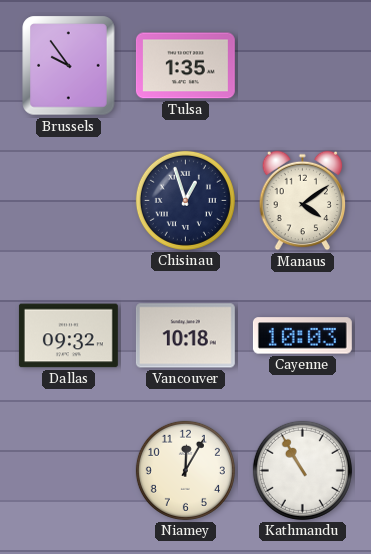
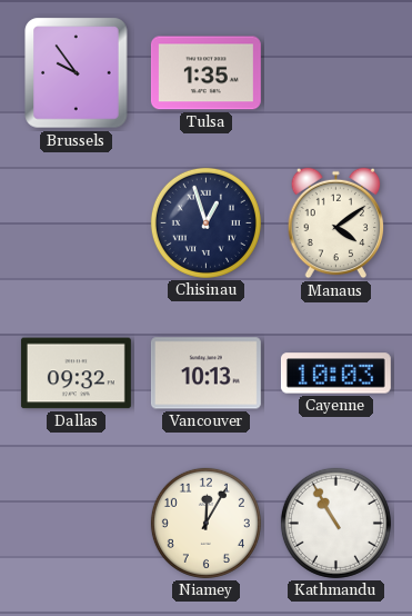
Vancouver: 10:18 -> 10:13 (205, 374)
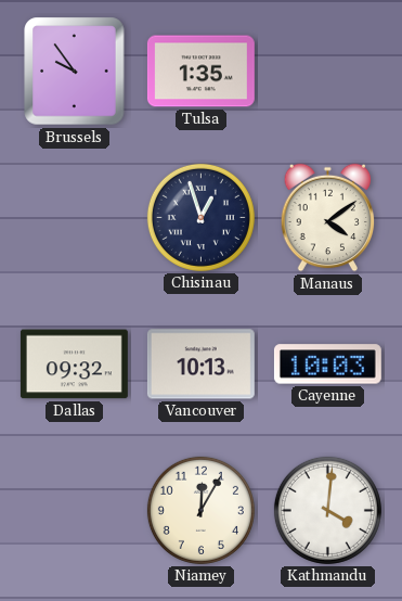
Kathmandu: 10:55 -> 4:01 (327, 510)
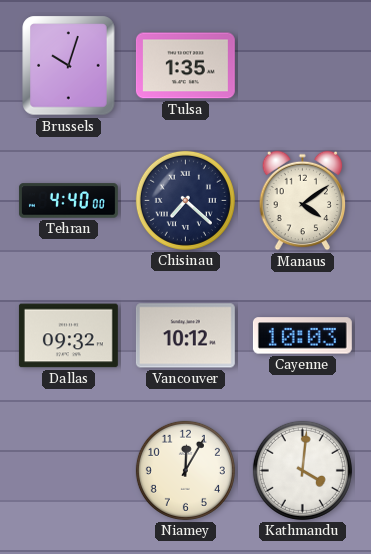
Brussels: 9:54 -> 10:03 (69, 66)
Tehran: none -> 4:40 (68, 201)
Chisinau: 12:57 -> 7:22 (185, 200)
Vancouver: 10:13 -> 10:12 (185, 336)
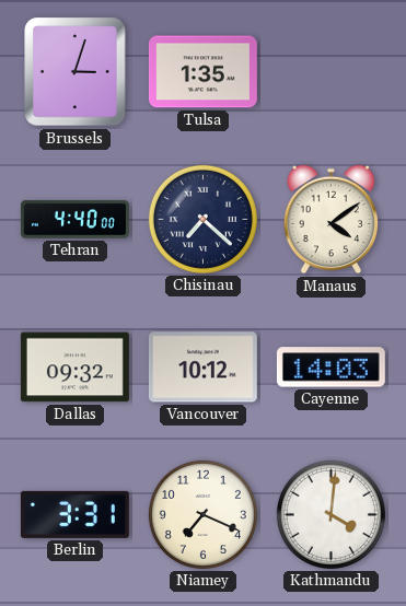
Brussels: 10:03 -> 3:03 (76, 72)
Cayenne: 10:03 -> 14:03 (330, 368)
Berlin: none -> 3:31 (74, 514)
Niamey: 12:05 -> 7:19 (202, 514)
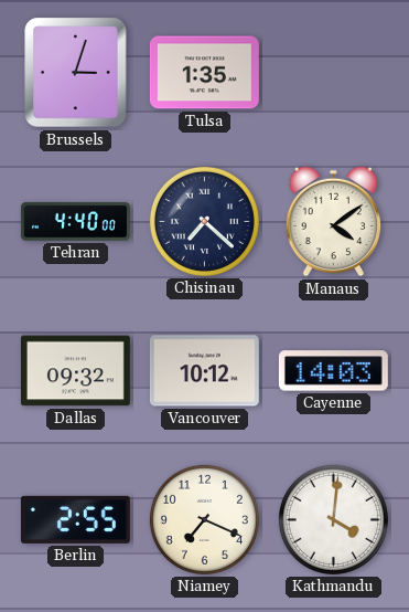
Berlin: 3:31 -> 2:55 (75, 519)
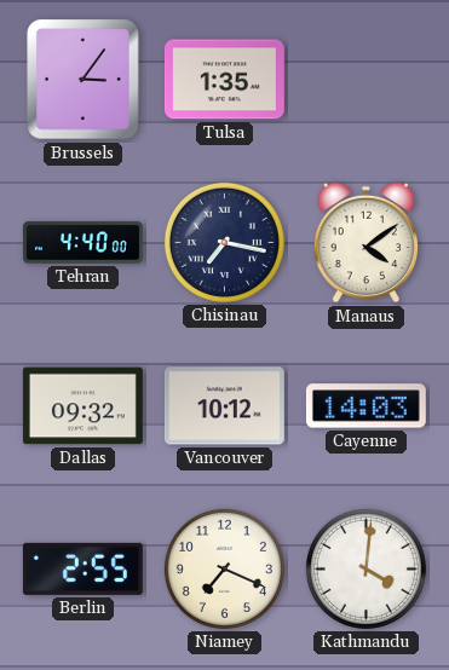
Brussels: 3:03 -> 3:06 (84, 80)
Chisinau: 7:22 -> 7:17 (224, 242)
